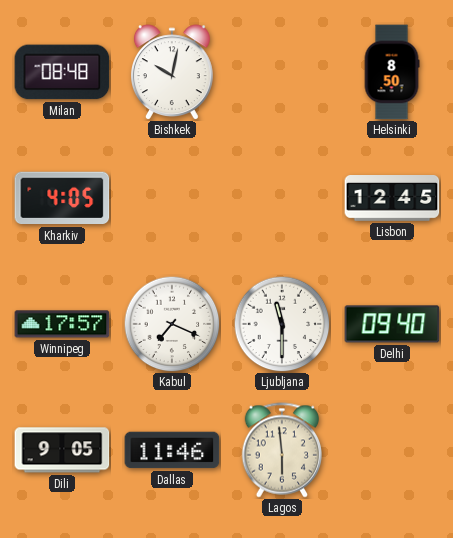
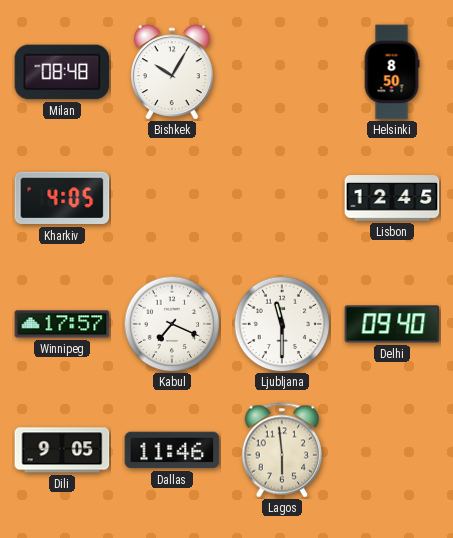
Bishkek: 10:02 -> 10:05 (172, 72)
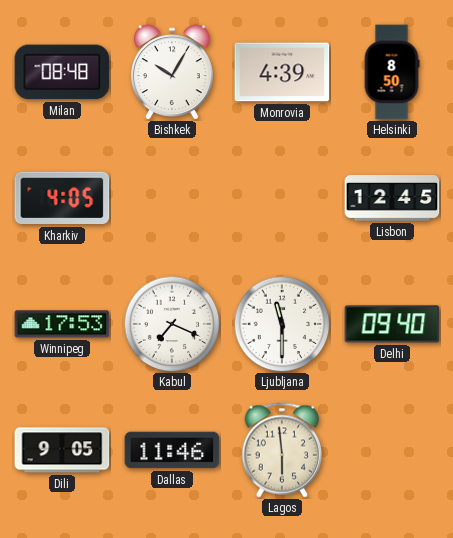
Monrovia: none -> 4:39 (282, 72)
Winnipeg: 17:57 -> 17:53 (62, 324)
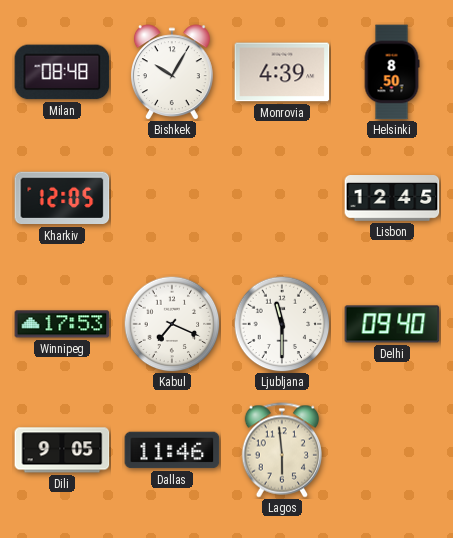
Kharkiv: 4:05 -> 12:05 (62, 198)
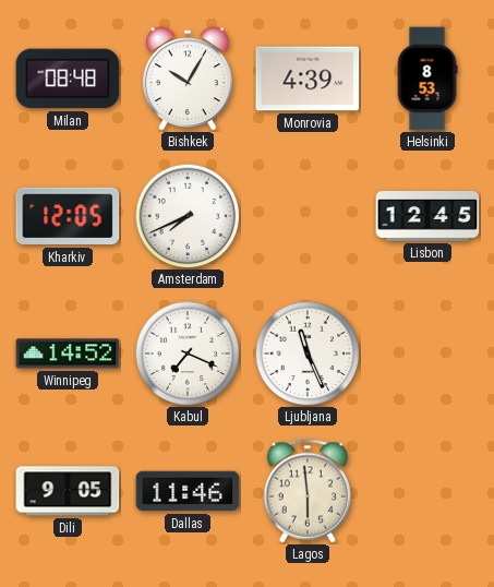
Helsinki: 8:50 -> 8:53 (427, 79)
Amsterdam: none -> 7:41 (188, 216)
Winnipeg: 17:53 -> 14:52 (68, 354)
Ljubljana: 11:30 -> 11:26 (308, 354)
Delhi: 09:40 -> none (392, 324)
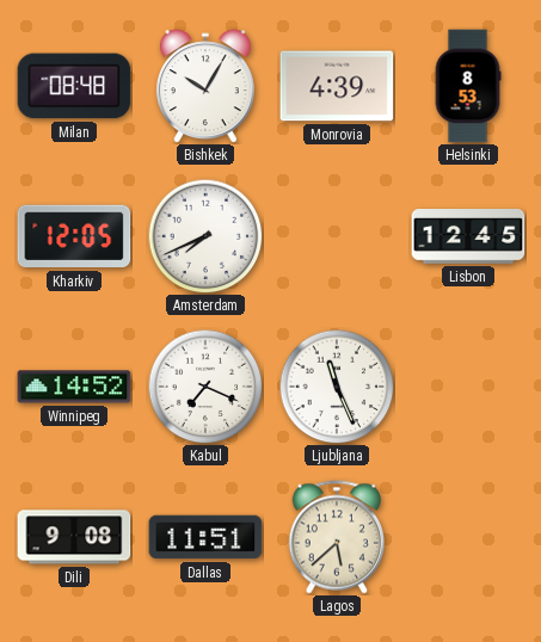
Dili: 9:05 -> 9:08 (74, 537)
Dallas: 11:46 -> 11:51 (205, 537)
Lagos: 5:59 -> 5:38 (336, 537)
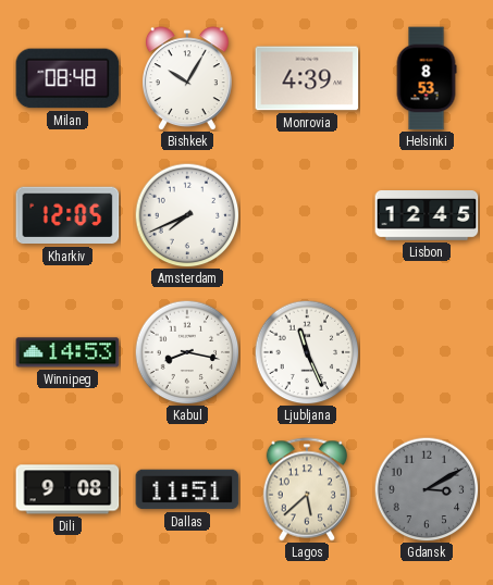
Winnipeg: 14:52 -> 14:53 (67, 352)
Kabul: 7:19 -> 8:17 (187, 352)
Gdansk: none -> 3:10 (427, 489)
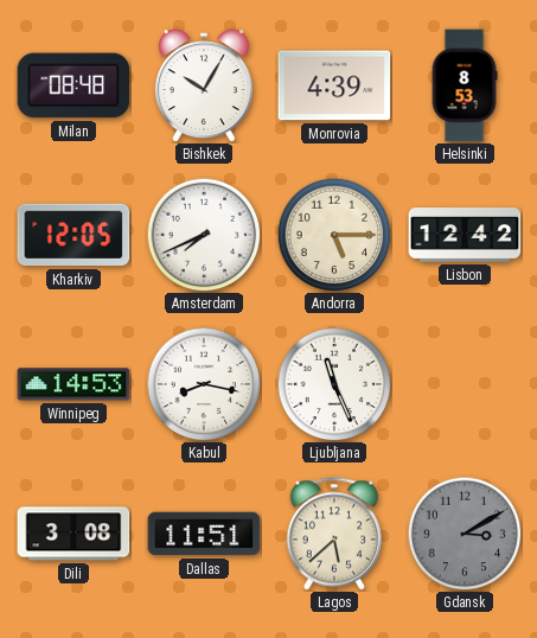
Andorra: none -> 5:15 (334, 235)
Lisbon: 12:45 -> 12:42 (465, 236)
Dili: 9:08 -> 3:08 (73, 534)
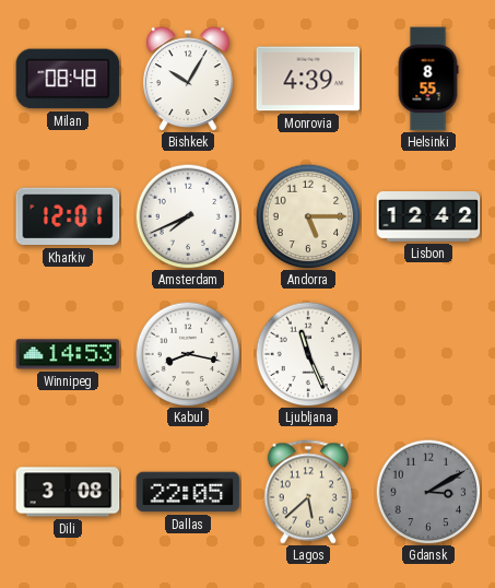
Helsinki: 8:53 -> 8:55 (428, 79)
Kharkiv: 12:05 -> 12:01 (68, 216)
Dallas: 11:51 -> 22:05 (188, 492)
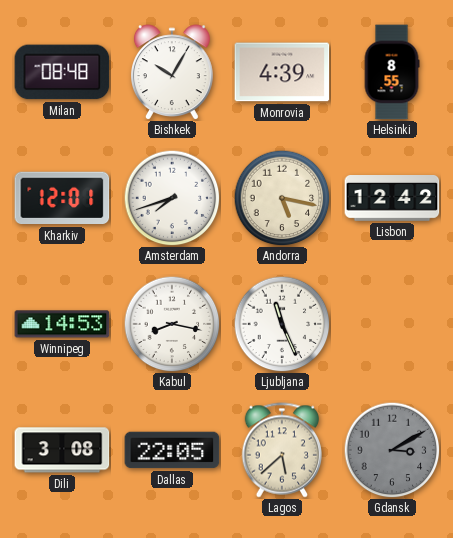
Amsterdam: 7:41 -> 7:42 (172, 198)
Andorra: 5:15 -> 5:17 (282, 198)
